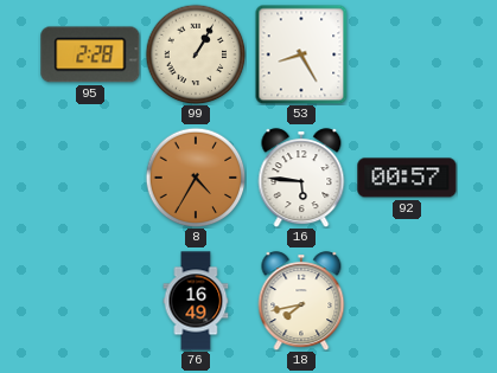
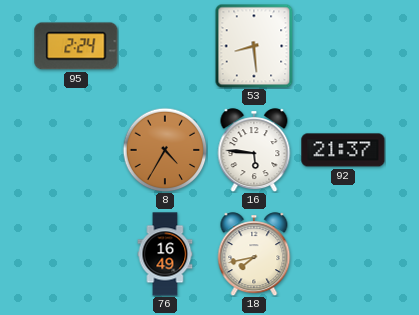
95: 2:28 -> 2:24 (76, 46)
99: 1:05 -> none (196, 54)
53: 8:25 -> 8:29 (254, 46)
92: 00:57 -> 21:37 (343, 150)
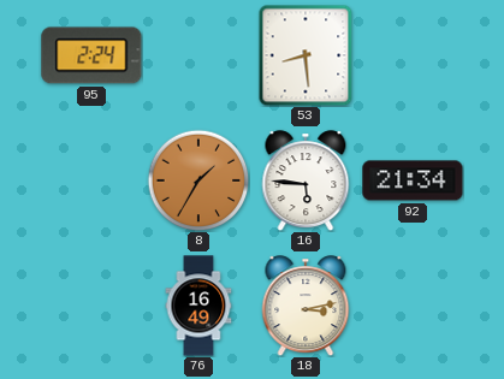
8: 4:35 -> 1:35 (198, 180)
92: 21:37 -> 21:34 (413, 180)
18: 7:43 -> 3:13 (306, 306)
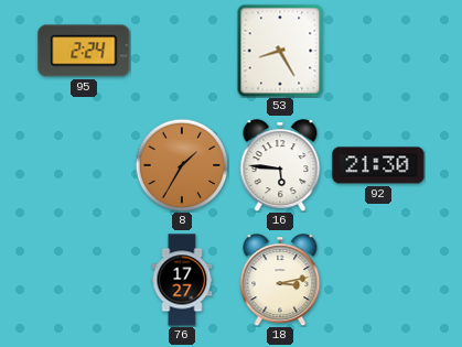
53: 8:29 -> 8:25 (280, 51)
92: 21:34 -> 21:30 (378, 165)
76: 16:49 -> 17:27 (182, 280)
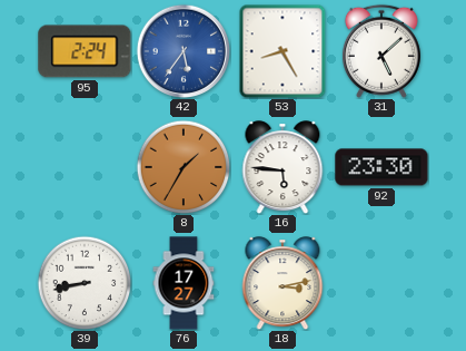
42: none -> 5:36 (182, 50)
31: none -> 5:08 (381, 51)
92: 21:30 -> 23:30 (381, 167)
39: none -> 8:43 (85, 283)
